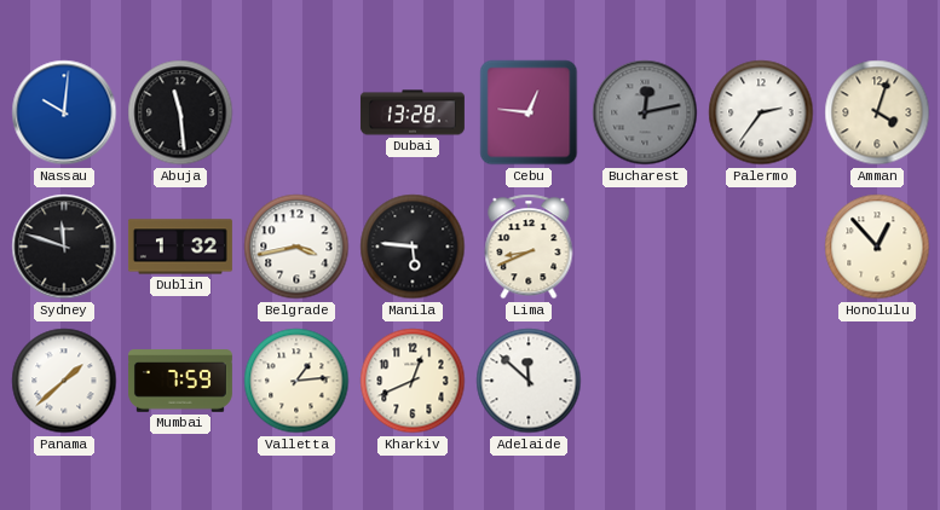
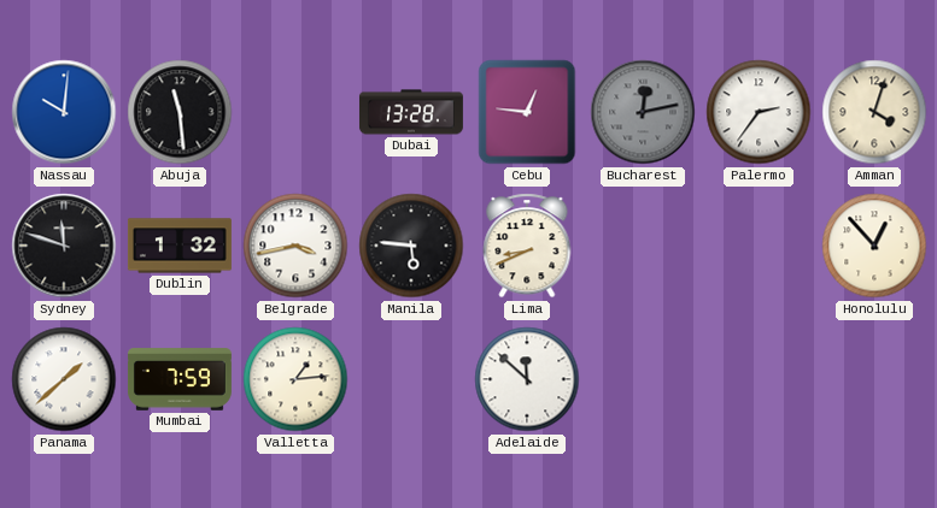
Kharkiv: 12:41 -> none (413, 381)
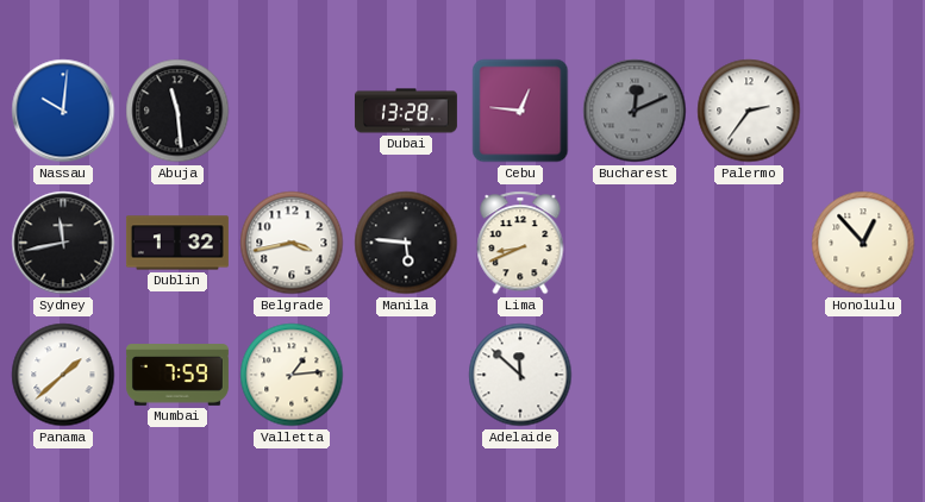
Bucharest: 12:13 -> 12:11 (635, 111)
Amman: 4:03 -> none (874, 112)
Sydney: 11:48 -> 11:43 (63, 243)
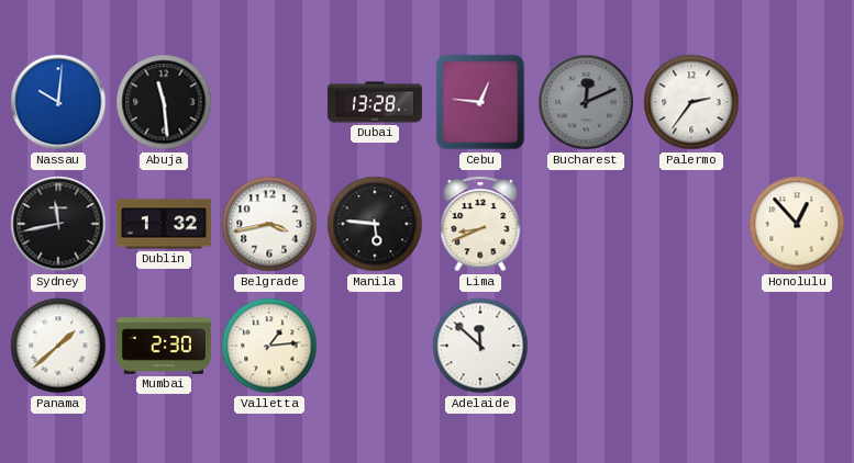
Mumbai: 7:59 -> 2:30 (164, 346)
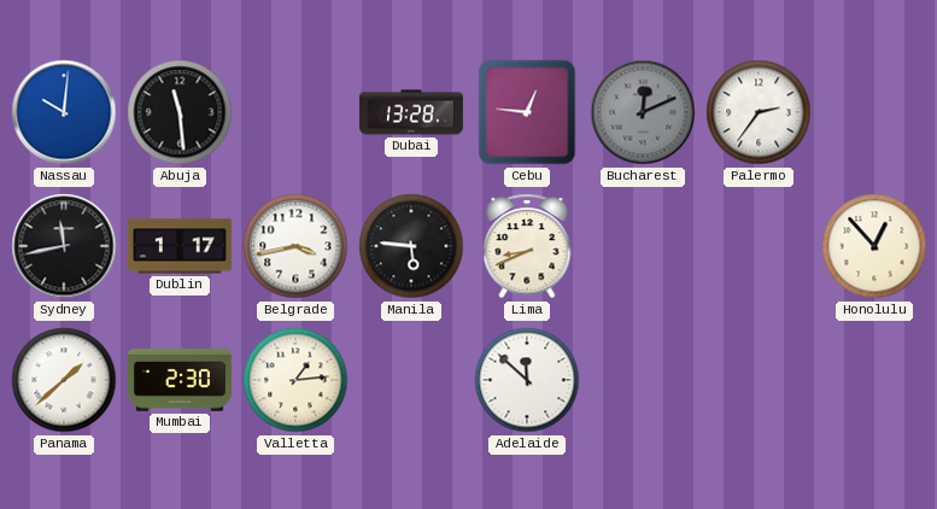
Dublin: 1:32 -> 1:17 (180, 246)
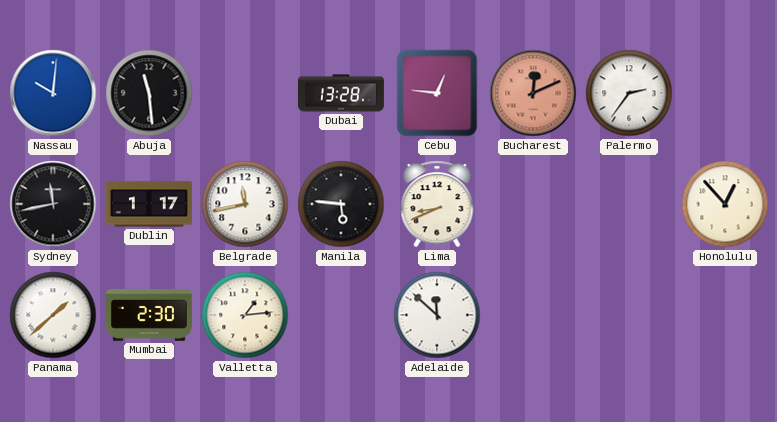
Bucharest dial: grey -> salmon (533, 93)
Belgrade: 3:43 -> 11:43 (245, 204)
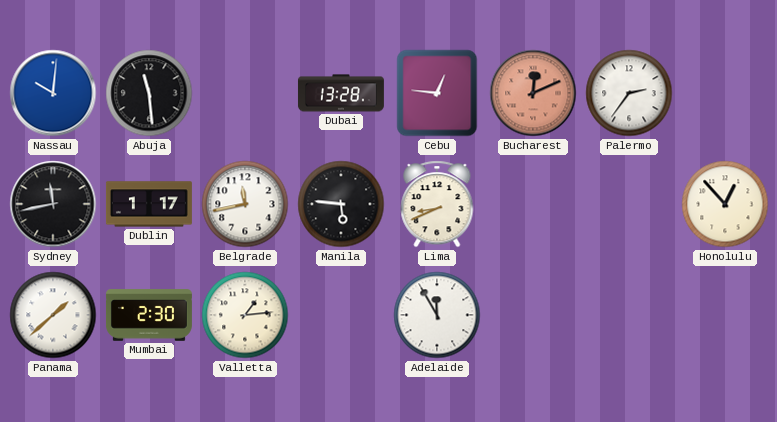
Adelaide: 11:52 -> 11:55 (437, 315)
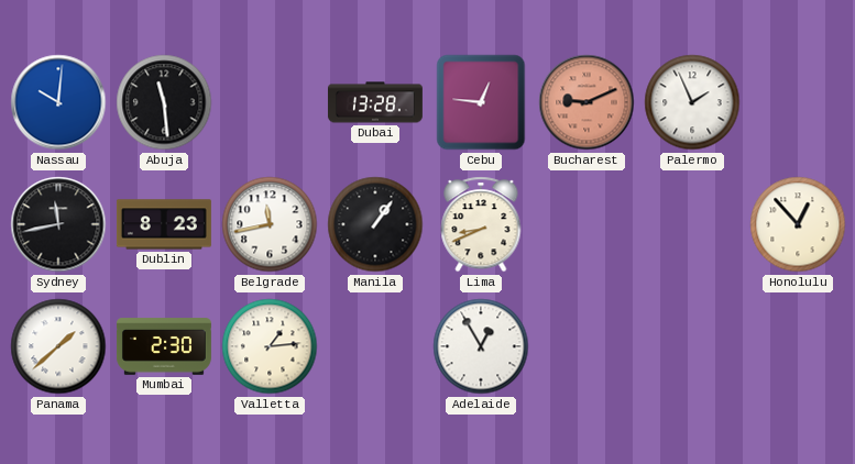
Bucharest: 12:11 -> 9:11 (587, 102)
Palermo: 2:36 -> 1:56 (692, 102)
Dublin: 1:17 -> 8:23 (164, 224)
Manila: 5:46 -> 1:06 (375, 224)
Adelaide: 11:55 -> 12:55 (481, 346)
